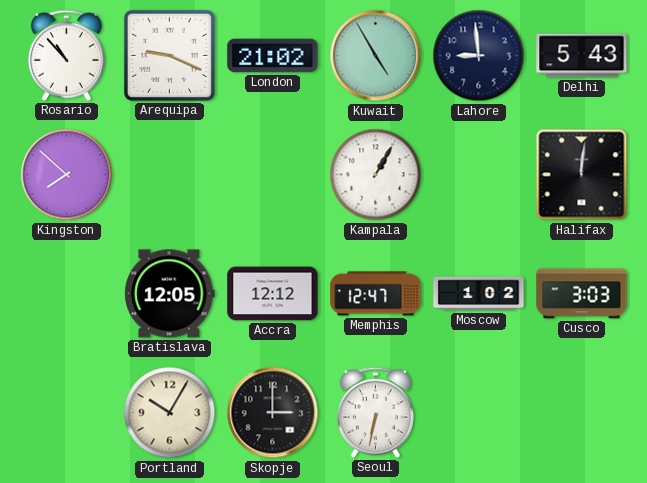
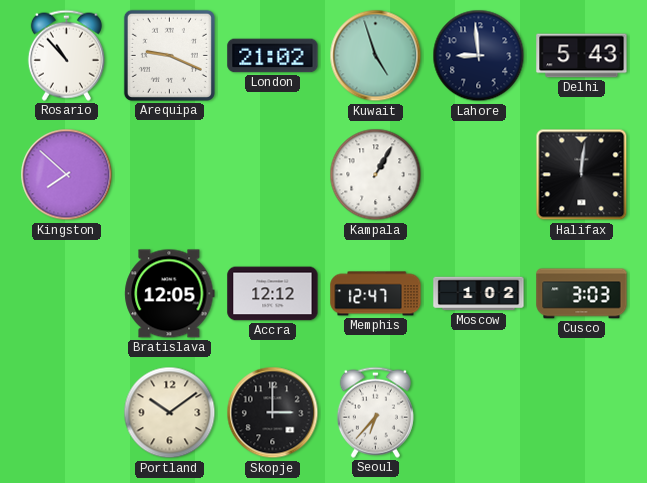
Kuwait: 4:55 -> 4:57 (376, 56)
Portland: 10:05 -> 10:09 (170, 413)
Seoul: 6:32 -> 6:37 (375, 412)
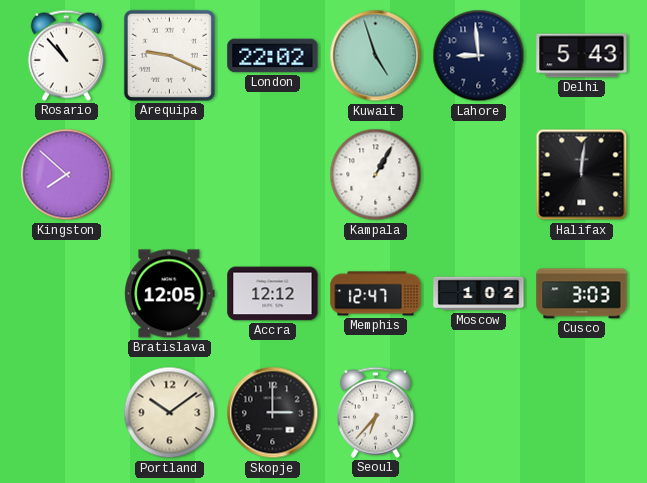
London: 21:02 -> 22:02 (273, 56)
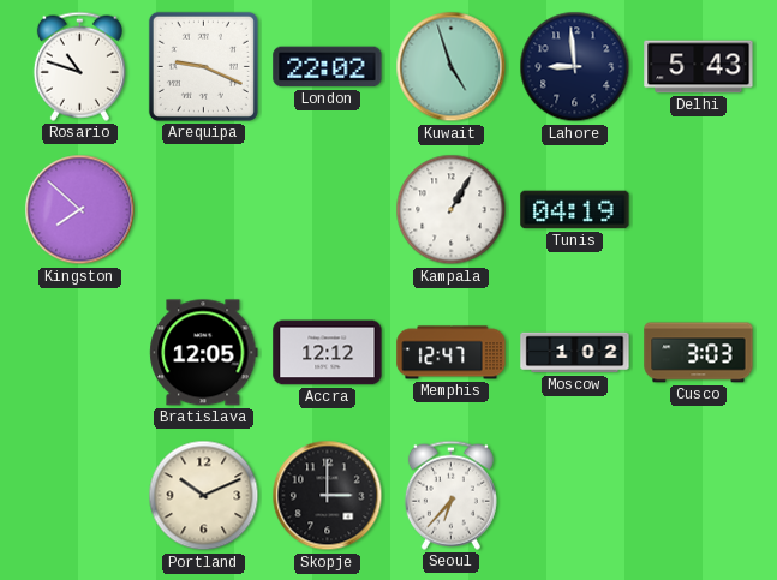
Rosario: 10:53 -> 10:48 (79, 66)
Tunis: none -> 04:19 (575, 210)
Halifax: 12:01 -> none (582, 175)
Portland: 10:09 -> 10:11 (204, 496)
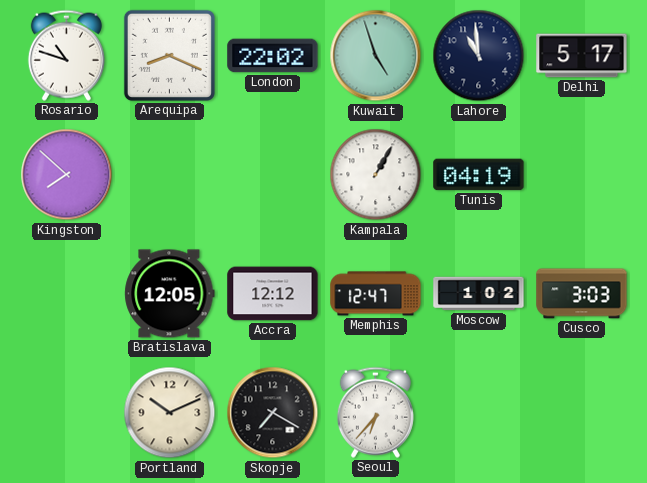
Arequipa: 9:19 -> 8:19 (169, 55)
Lahore: 8:59 -> 10:59 (479, 56)
Delhi: 5:43 -> 5:17 (582, 56)
Skopje: 3:00 -> 7:20 (273, 413)
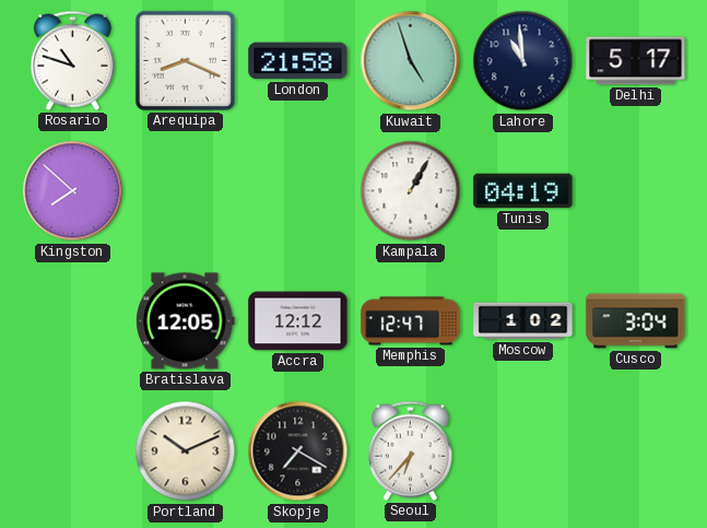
London: 22:02 -> 21:58 (298, 61)
Cusco: 3:03 -> 3:04 (636, 321)
